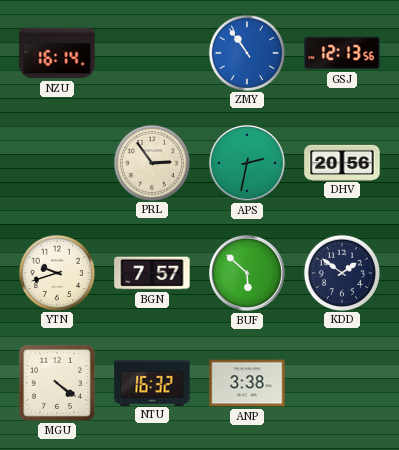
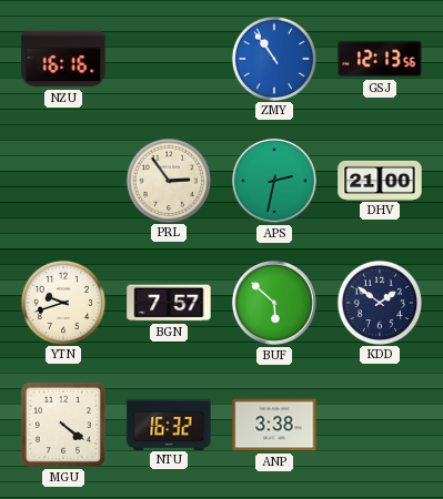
NZU: 16:14 -> 16:16 (63, 59)
DHV: 20:56 -> 21:00 (380, 180)
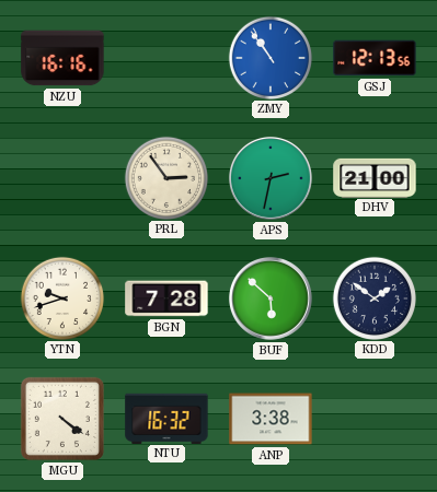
BGN: 7:57 -> 7:28 (166, 298)
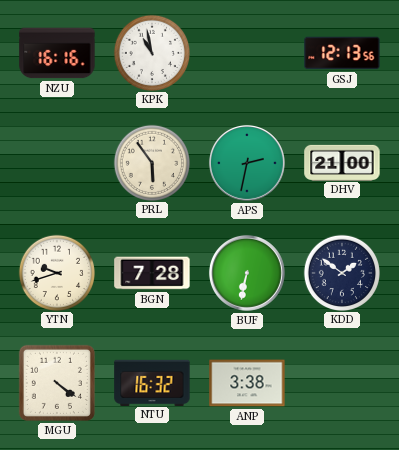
KPK: none -> 10:58 (151, 52)
ZMY: 10:54 -> none (269, 57)
PRL: 2:54 -> 5:54 (151, 162)
BUF: 5:52 -> 6:32 (247, 273)
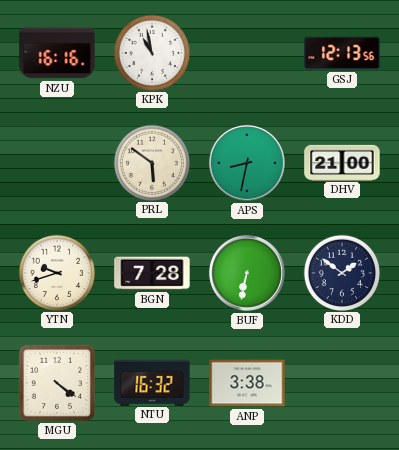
PRL: 5:54 -> 5:51 (151, 162)
APS: 2:32 -> 8:32 (247, 163)
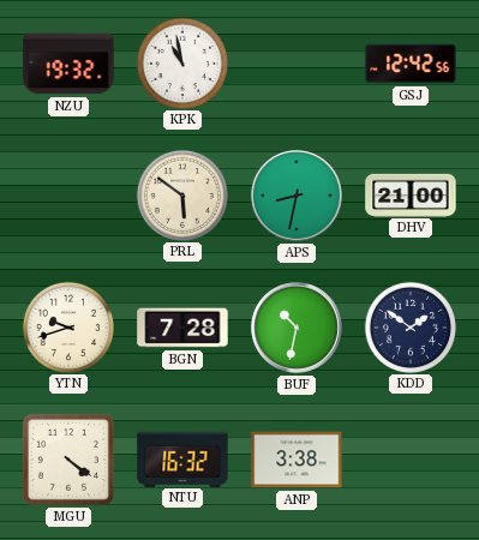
NZU: 16:16 -> 19:32 (68, 64)
GSJ: 12:13 -> 12:42 (411, 64)
BUF: 6:32 -> 10:32 (297, 328)
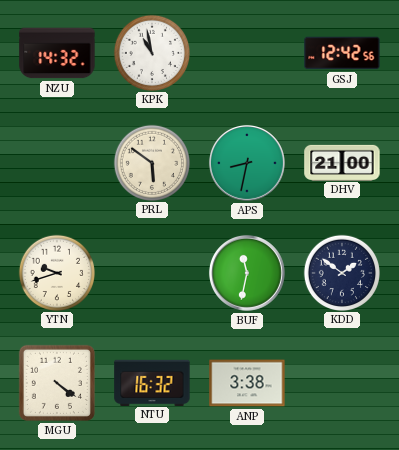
NZU: 19:32 -> 14:32 (57, 53)
BGN: 7:28 -> none (182, 328)
BUF: 10:32 -> 11:32 (247, 273)
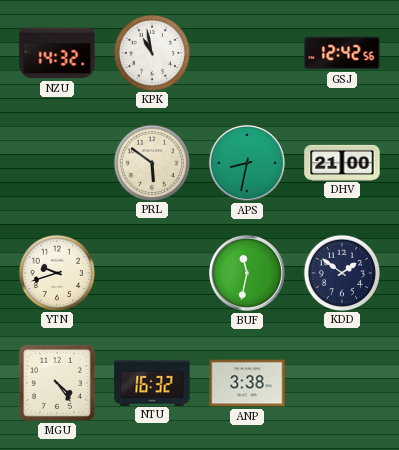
MGU: 4:21 -> 4:24 (57, 383)
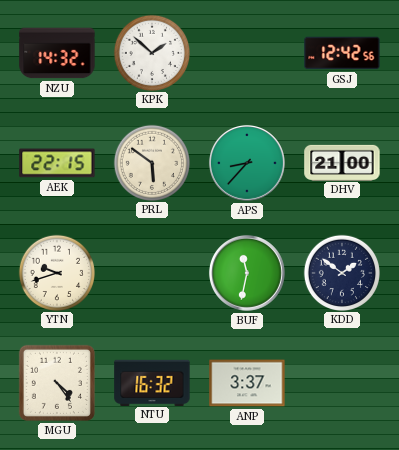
KPK: 10:58 -> 1:52 (151, 52)
AEK: none -> 22:15 (57, 163)
APS: 8:32 -> 8:37 (247, 163)
ANP: 3:38 -> 3:37 (247, 383)
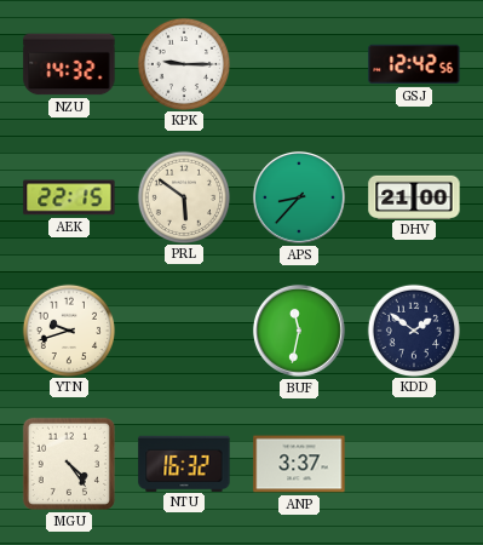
KPK: 1:52 -> 9:15 (183, 63)
